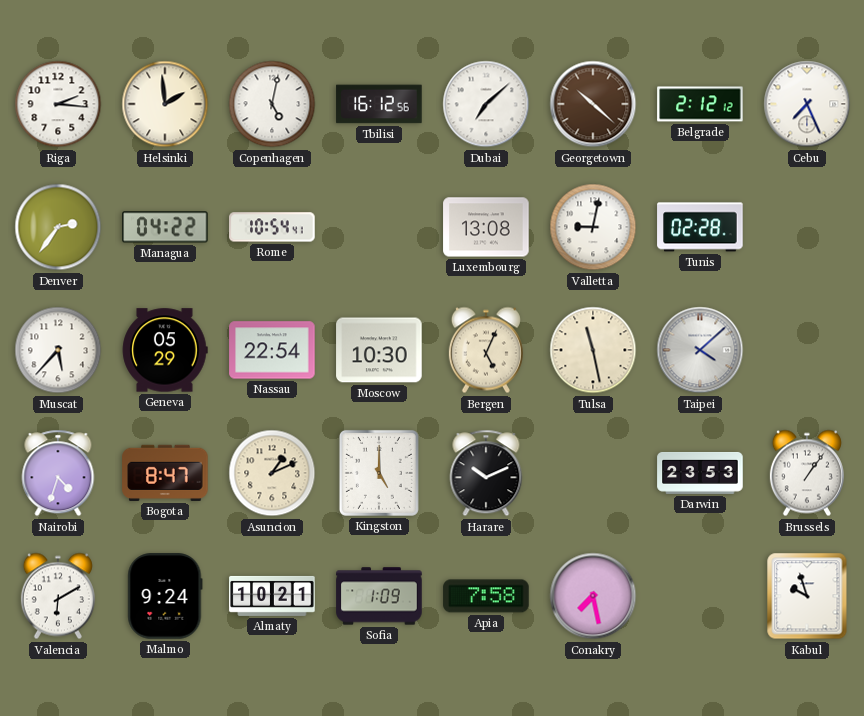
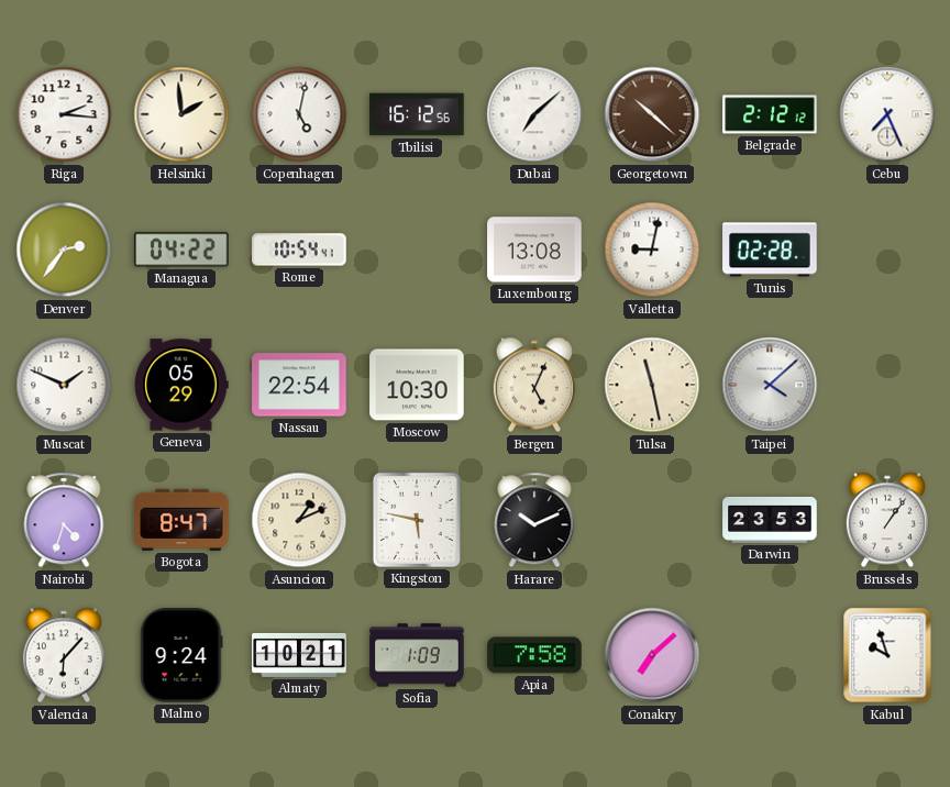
Muscat: 5:37 -> 1:49 (64, 385)
Kingston: 5:00 -> 5:47 (417, 520)
Valencia: 6:10 -> 6:07 (64, 655)
Conakry: 7:28 -> 7:08 (652, 655)
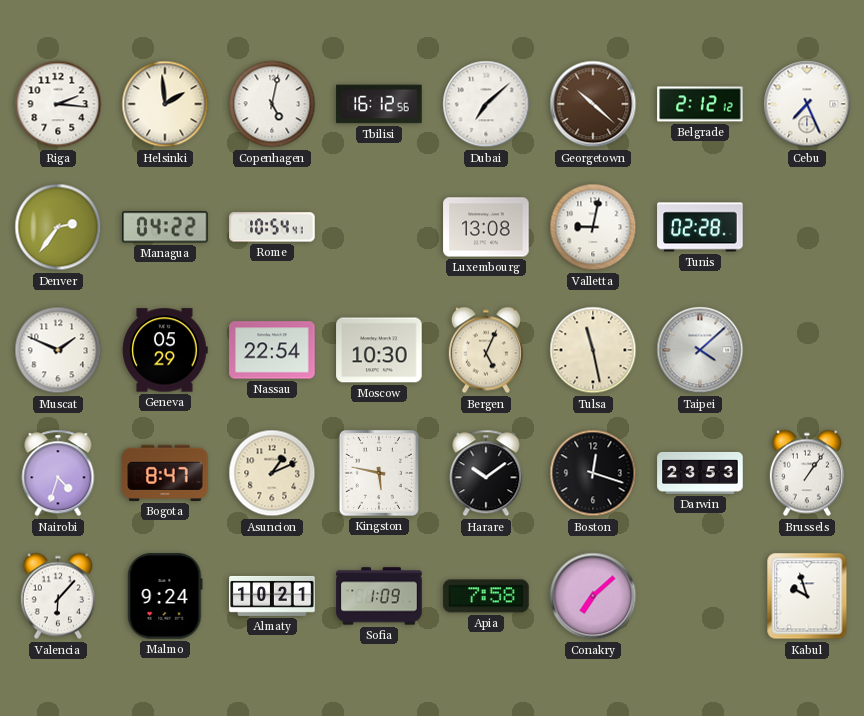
Harare: 10:11 -> 10:09 (486, 473)
Boston: none -> 12:18 (593, 473)
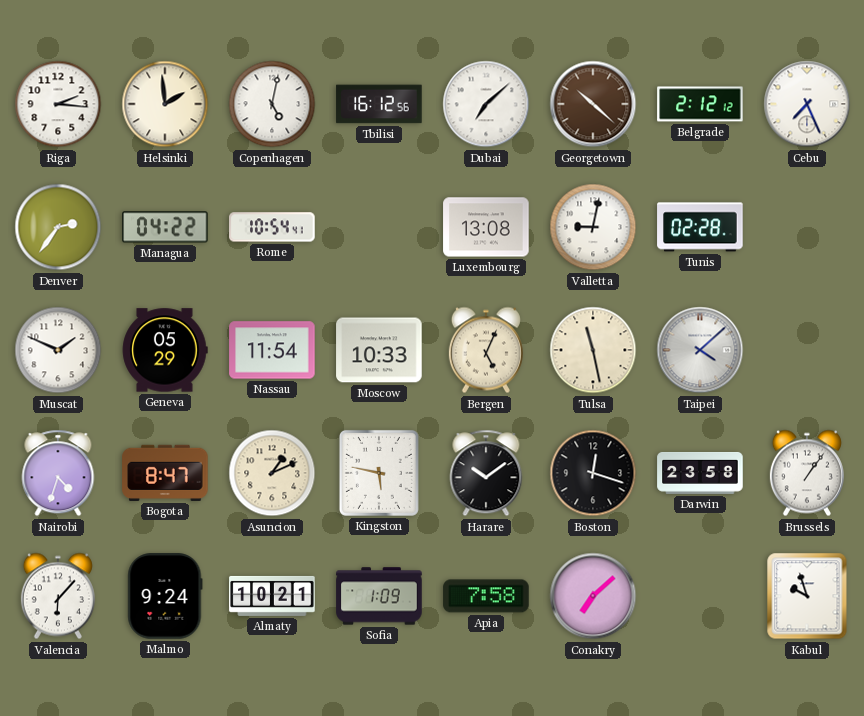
Nassau: 22:54 -> 11:54 (272, 350)
Moscow: 10:30 -> 10:33 (379, 350)
Darwin: 23:53 -> 23:58 (700, 473)
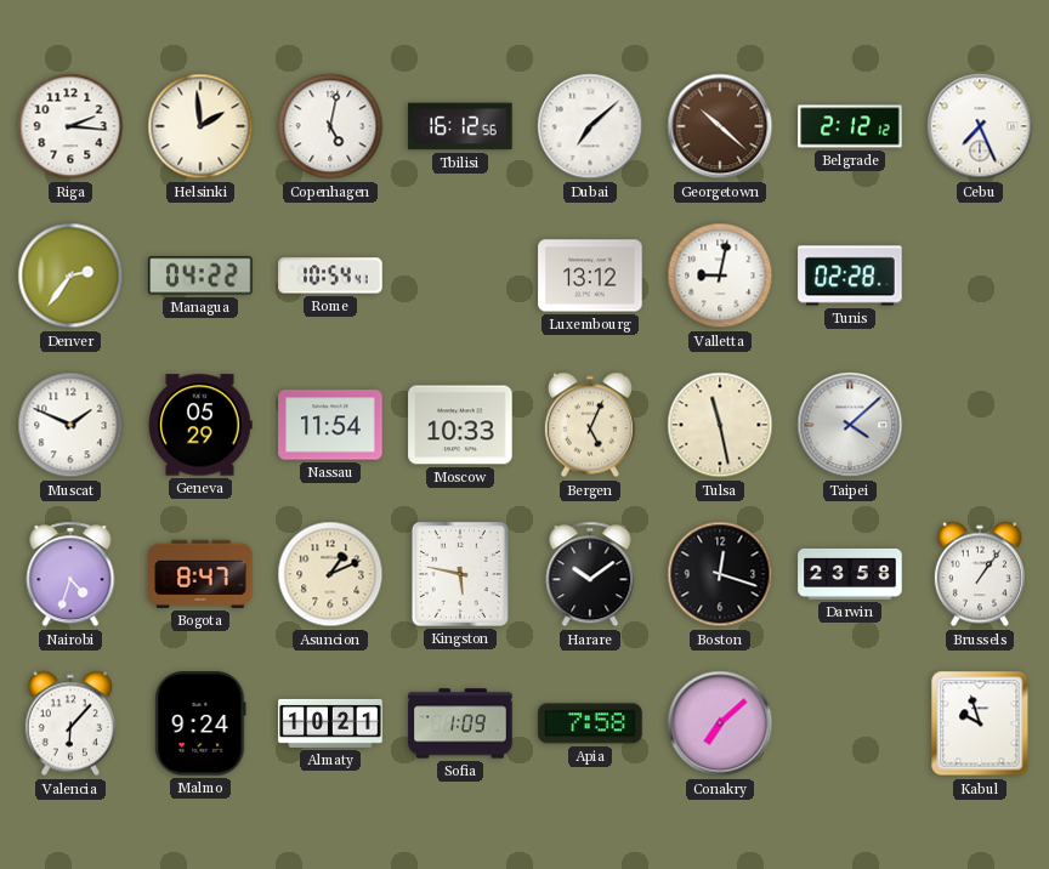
Luxembourg: 13:08 -> 13:12 (590, 276)
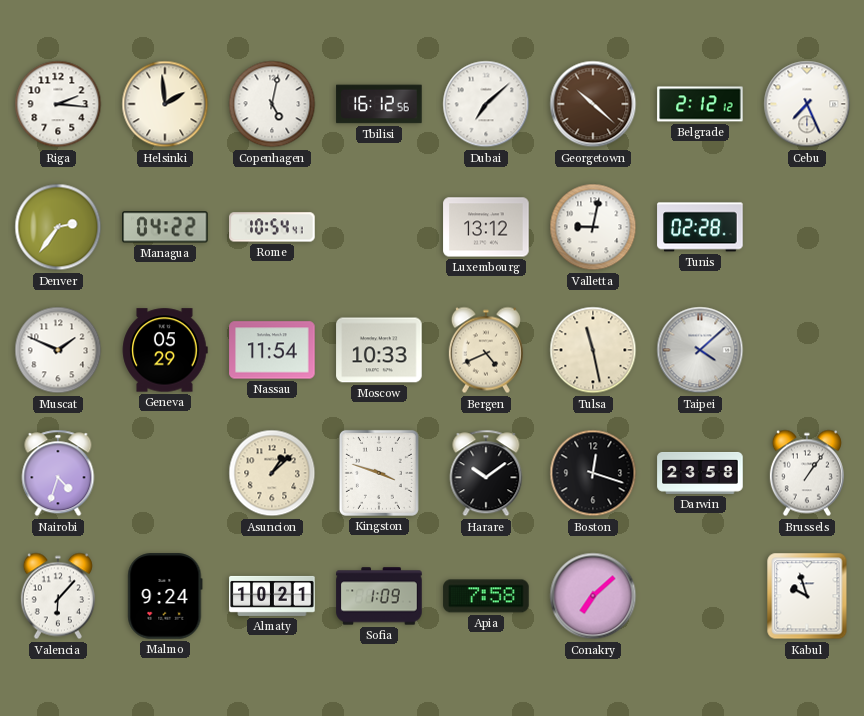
Bergen: 5:04 -> 4:41 (486, 350)
Bogota: 8:47 -> none (200, 574)
Asuncion: 1:11 -> 1:08 (272, 473)
Kingston: 5:47 -> 3:48 (379, 473)
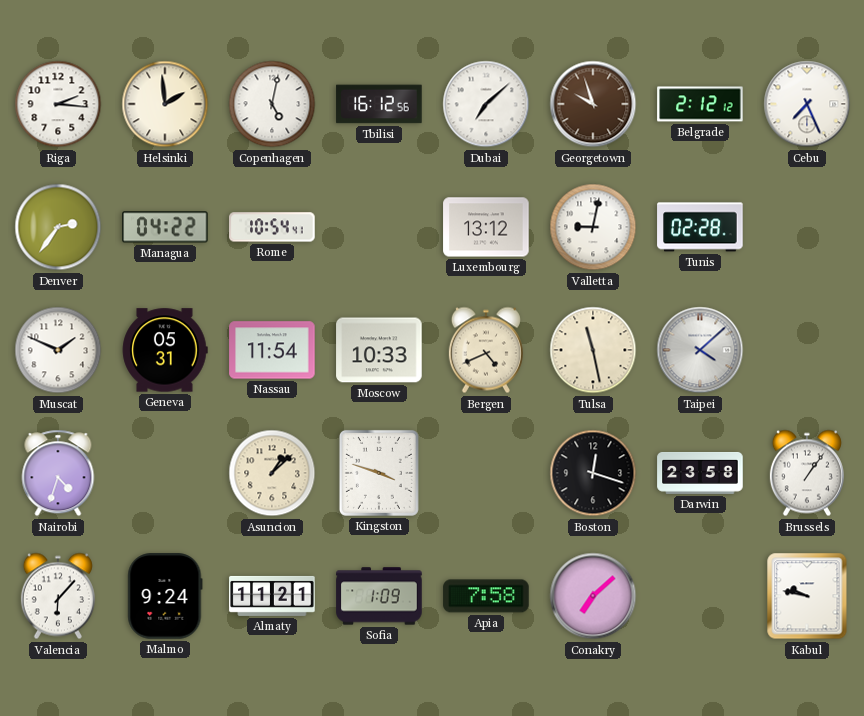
Georgetown: 10:22 -> 9:57 (593, 104)
Geneva: 05:29 -> 05:31 (165, 350)
Harare: 10:09 -> none (486, 473)
Almaty: 10:21 -> 11:21 (272, 596)
Kabul: 9:57 -> 9:47 (807, 596)
